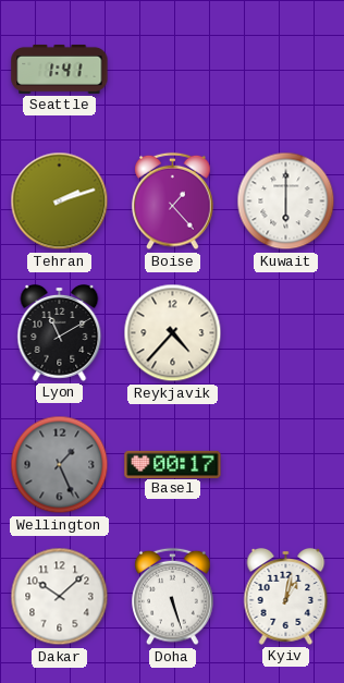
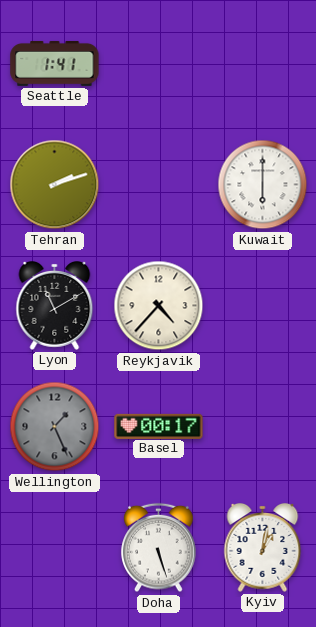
Boise: 1:23 -> none (173, 202)
Dakar: 10:08 -> none (60, 597)
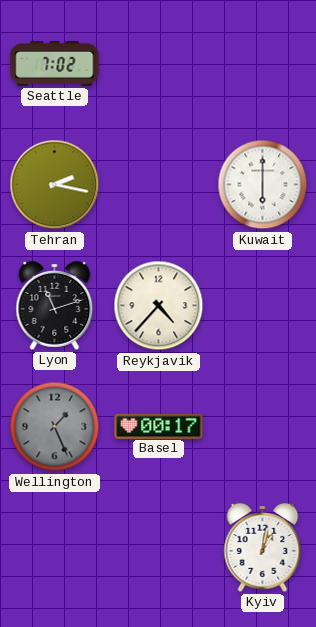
Seattle: 1:41 -> 7:02 (55, 64)
Tehran: 2:12 -> 2:17 (55, 185)
Lyon: 11:10 -> 11:12 (55, 306)
Doha: 5:27 -> none (159, 548)
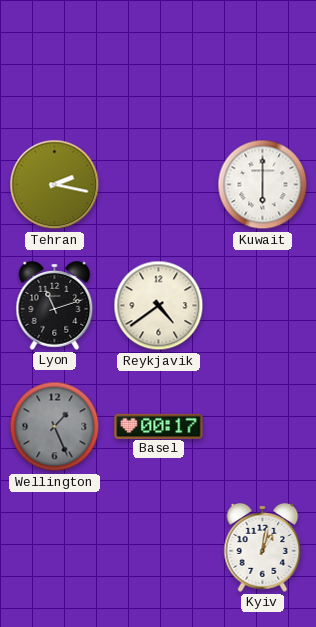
Seattle: 7:02 -> none (55, 64)
Reykjavik: 4:37 -> 4:39 (159, 306)
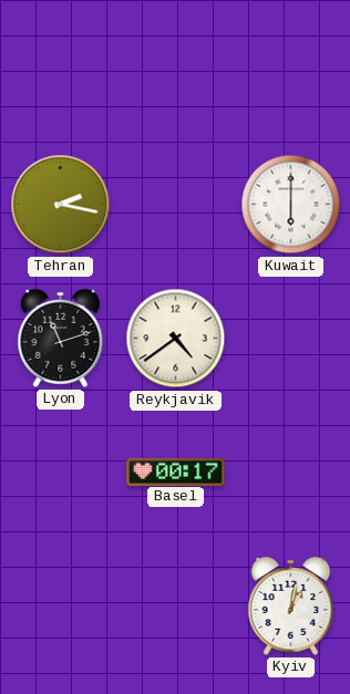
Wellington: 1:26 -> none (55, 427)
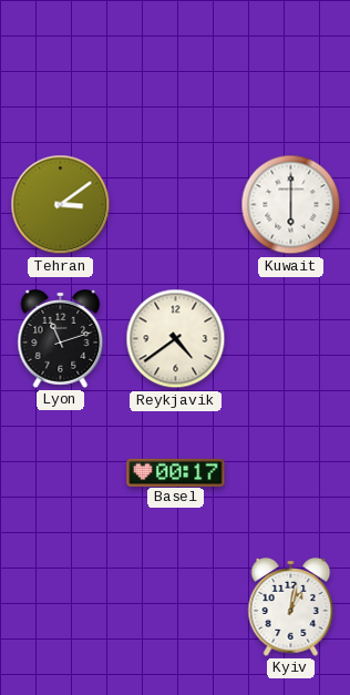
Tehran: 2:17 -> 3:09 (61, 205)
